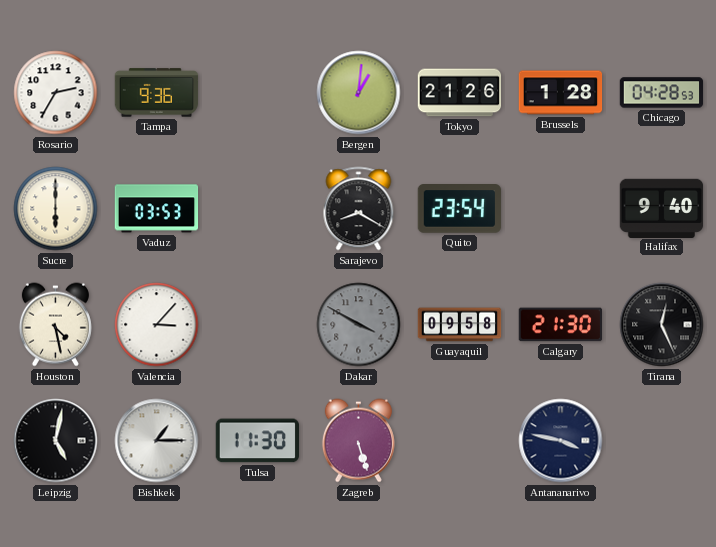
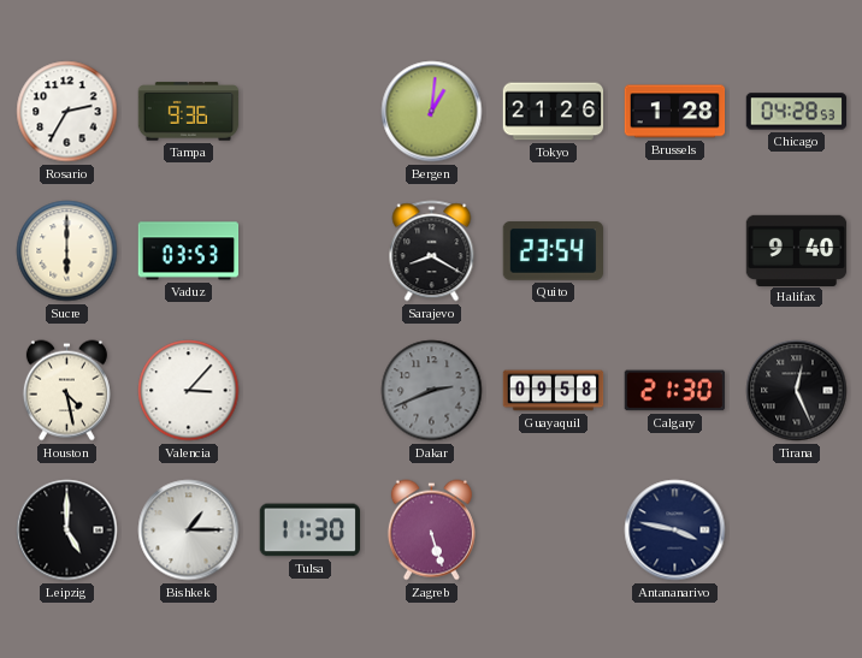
Dakar: 3:50 -> 2:41 (432, 391)
Leipzig: 5:02 -> 5:00 (67, 530)
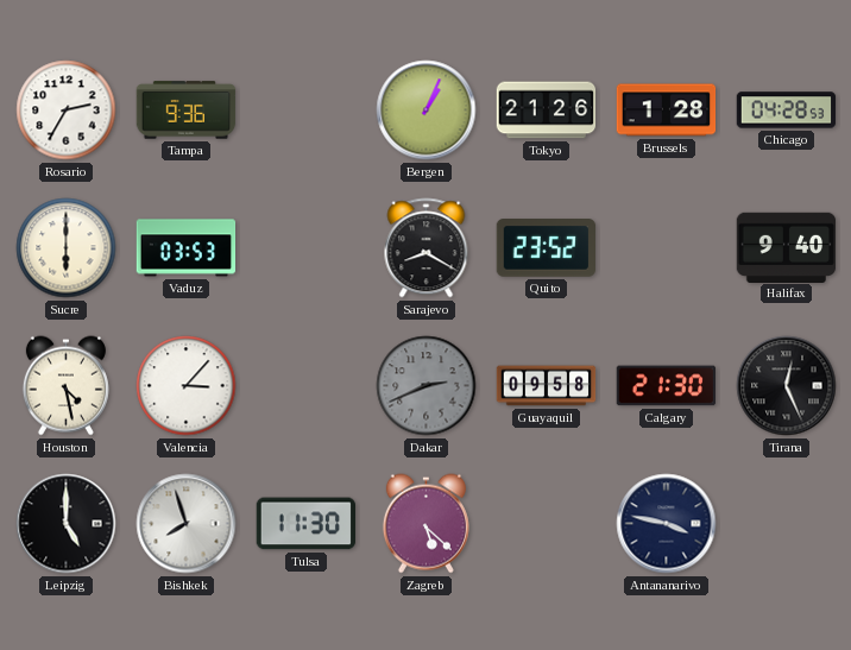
Bergen: 1:01 -> 1:04 (427, 111)
Quito: 23:54 -> 23:52 (547, 248)
Bishkek: 1:15 -> 7:57 (187, 524)
Zagreb: 5:27 -> 5:22 (425, 524)
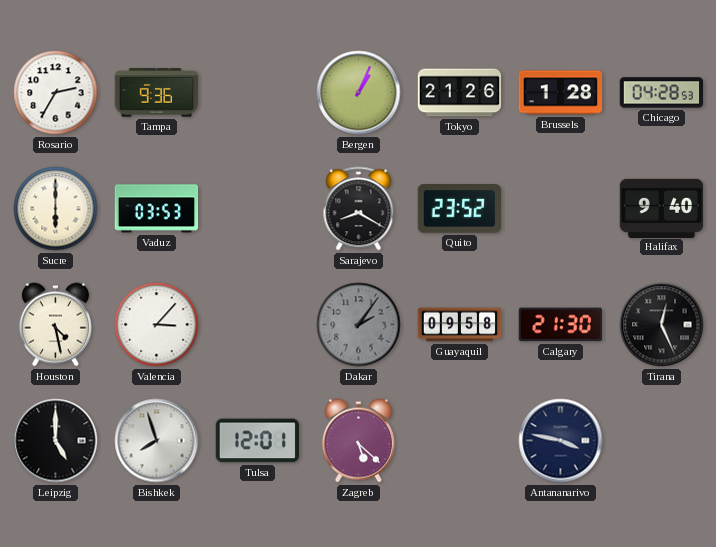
Dakar: 2:41 -> 2:06 (359, 325)
Tulsa: 11:30 -> 12:01 (257, 441)
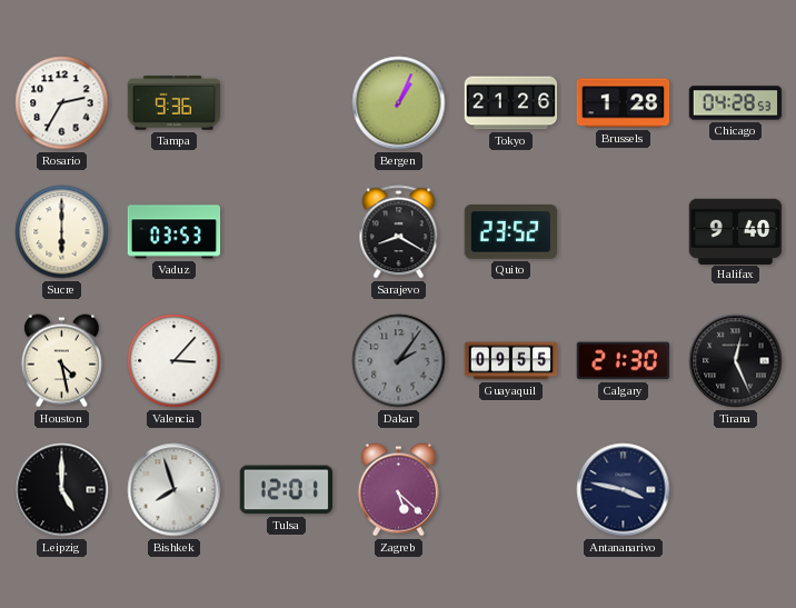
Guayaquil: 09:58 -> 09:55 (511, 361)
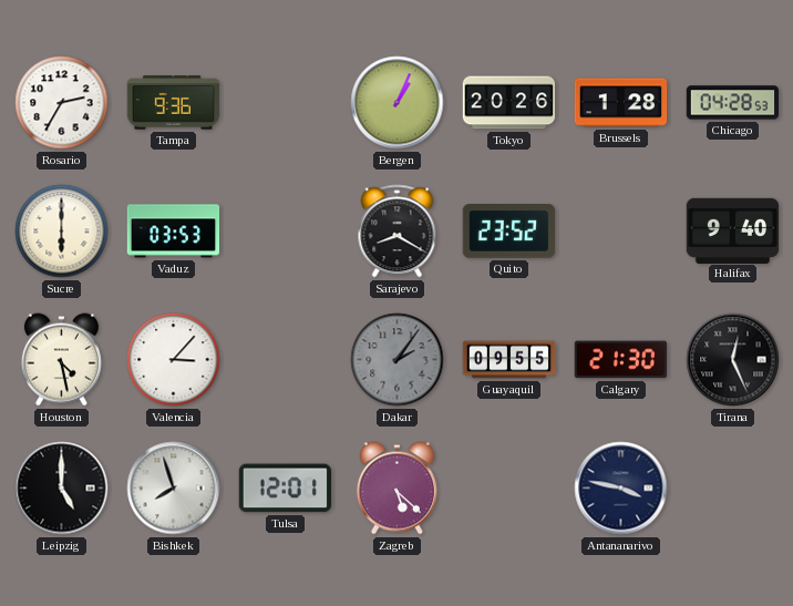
Tokyo: 21:26 -> 20:26 (509, 103)
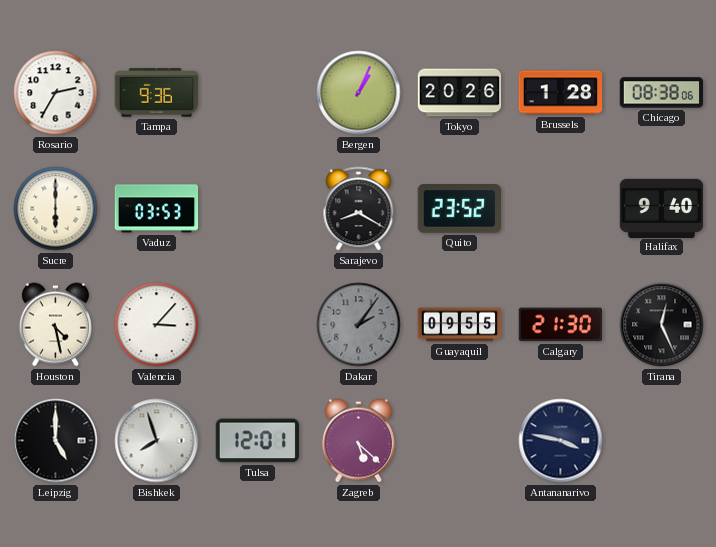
Chicago: 04:28 -> 08:38 (662, 93)
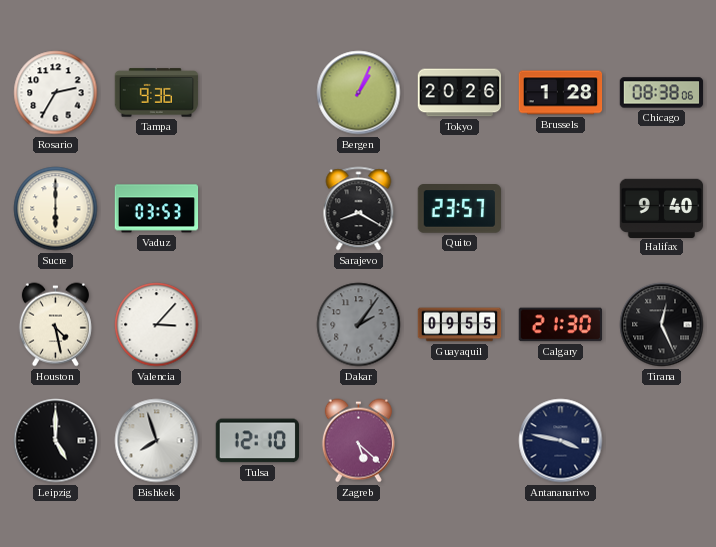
Quito: 23:52 -> 23:57 (460, 209)
Tulsa: 12:01 -> 12:10 (257, 441)
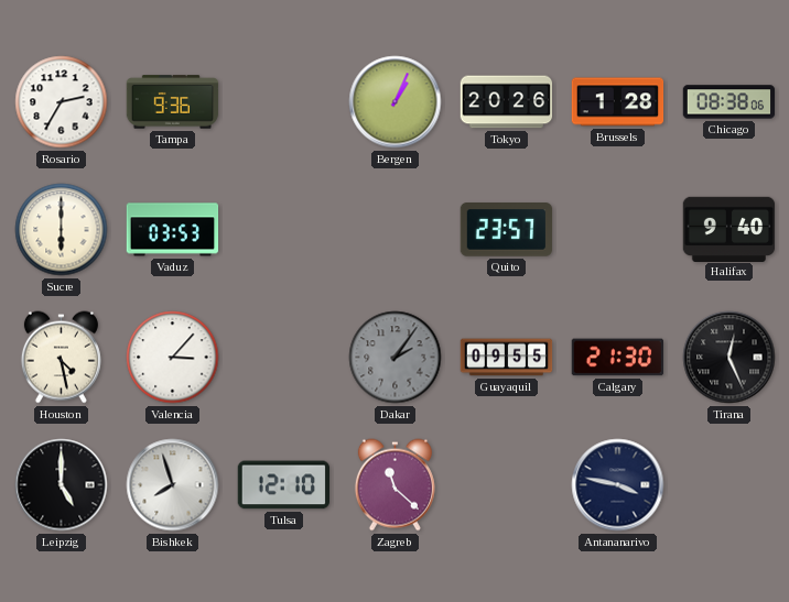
Sarajevo: 8:20 -> none (359, 209)
Zagreb: 5:22 -> 11:22 (394, 485)
